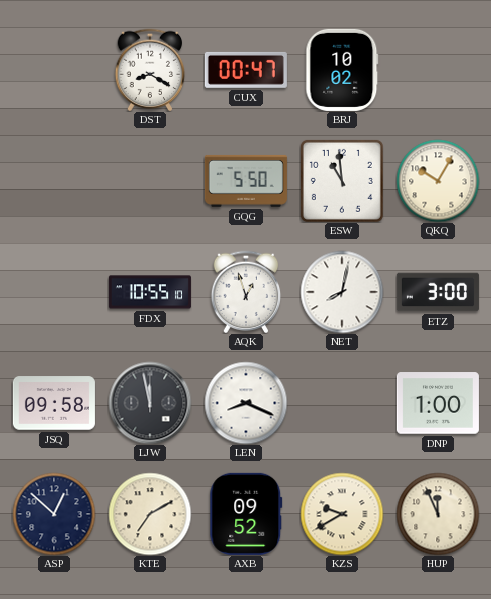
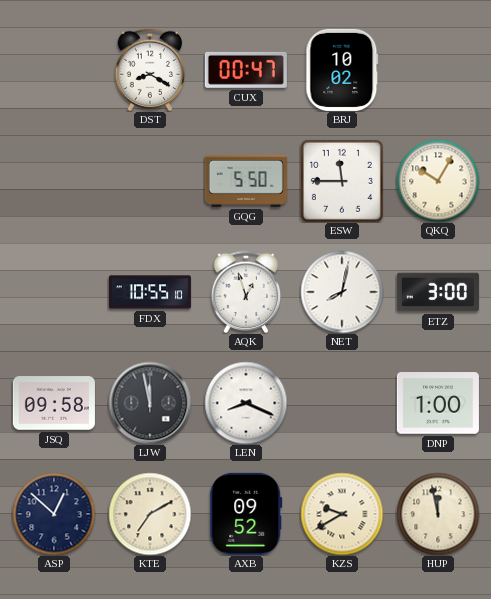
ESW: 10:59 -> 11:45 (342, 181)
HUP: 11:56 -> 11:58 (438, 514)
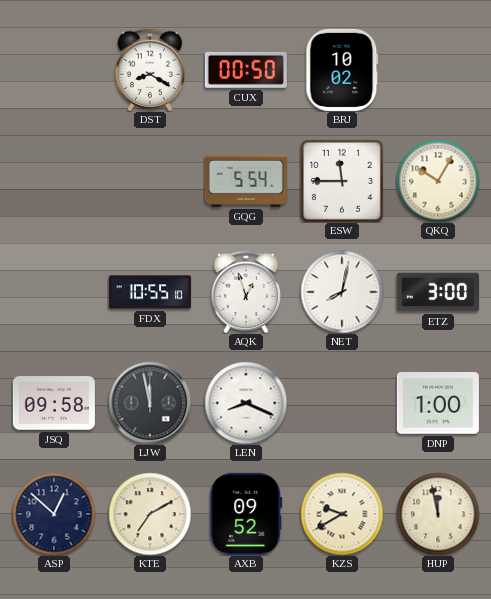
CUX: 00:47 -> 00:50 (246, 70)
GQG: 5:50 -> 5:54 (246, 181)
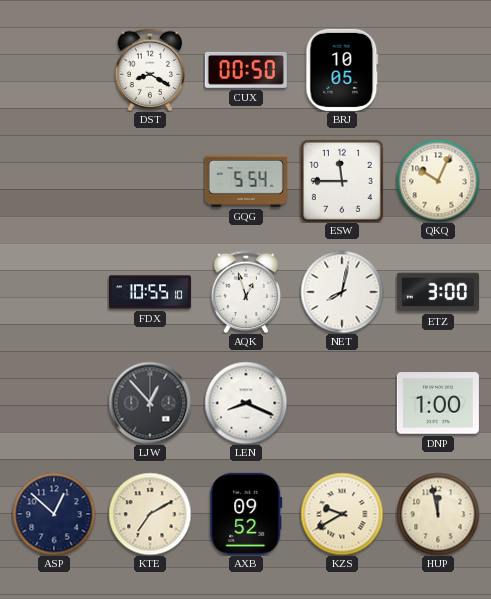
BRJ: 10:02 -> 10:05 (342, 70)
QKQ: 10:05 -> 10:04 (438, 181)
JSQ: 09:58 -> none (54, 403)
LJW: 11:58 -> 12:53 (150, 403)
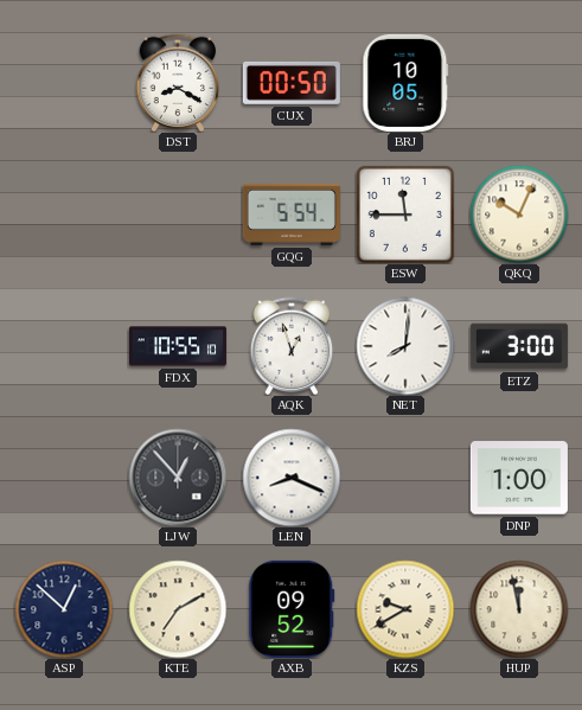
NET: 8:02 -> 8:01 (405, 346)
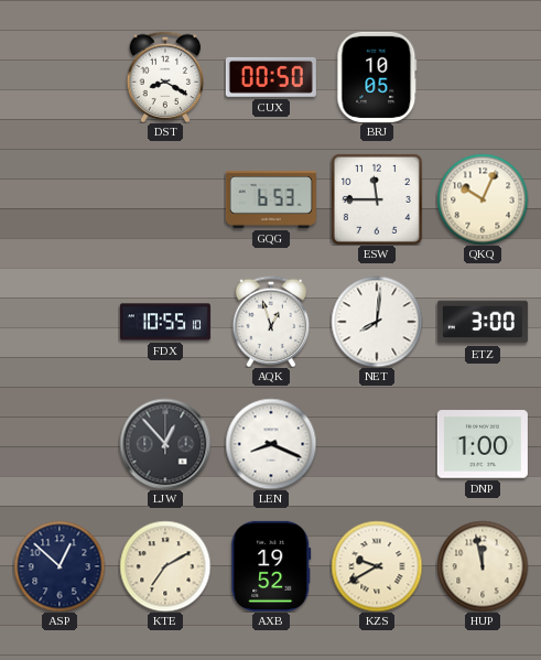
GQG: 5:54 -> 6:53 (271, 199)
AXB: 09:52 -> 19:52 (271, 566)
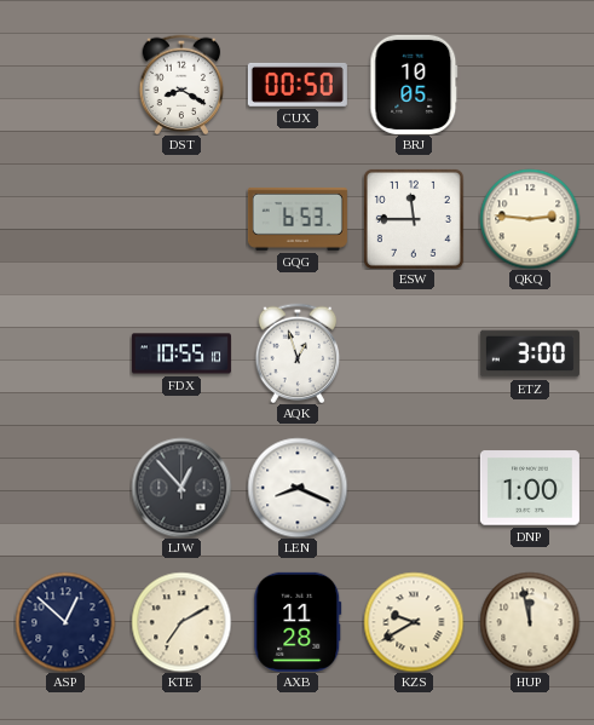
QKQ: 10:04 -> 2:46 (530, 219)
NET: 8:01 -> none (377, 322)
AXB: 19:52 -> 11:28 (298, 622)
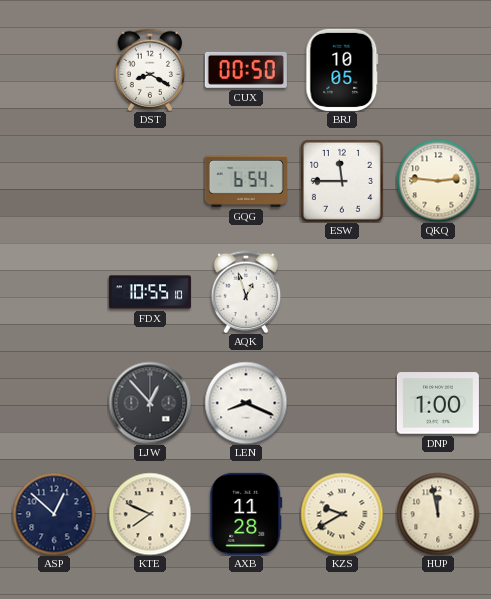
GQG: 6:53 -> 6:54 (246, 181)
ETZ: 3:00 -> none (530, 353)
KTE: 7:10 -> 7:49 (150, 514)
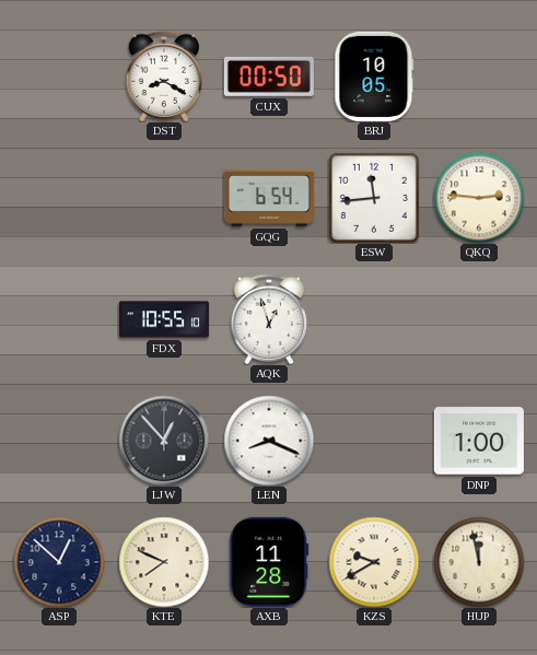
ESW: 11:45 -> 11:44 (374, 198)
